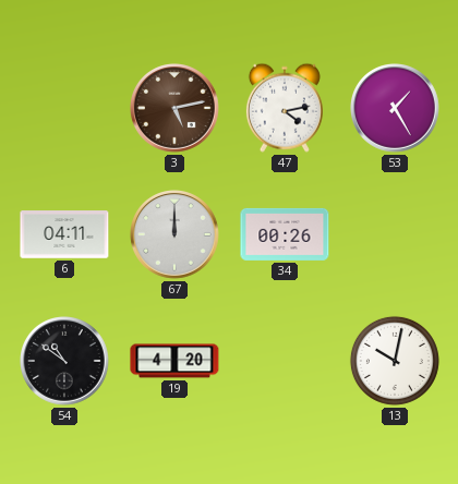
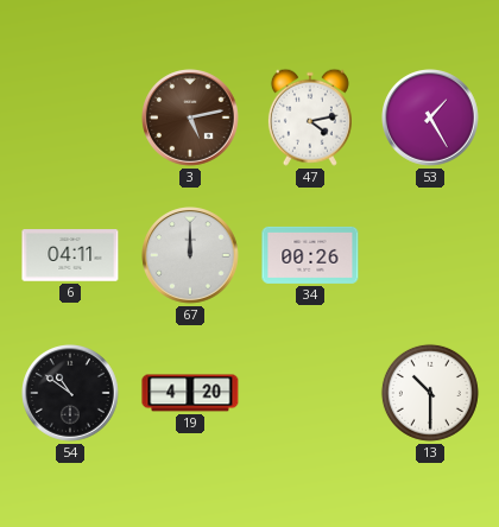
13: 10:02 -> 10:30 (430, 393)
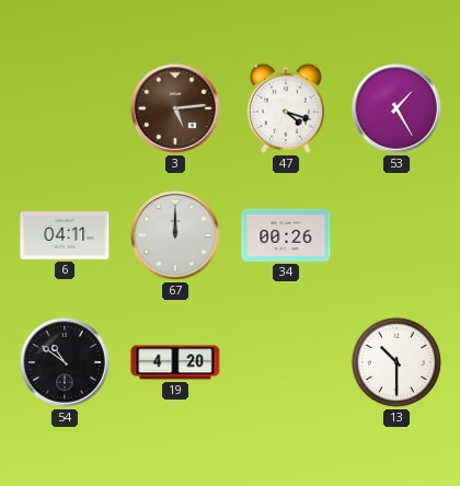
3: 5:13 -> 5:14 (176, 109)
47: 4:13 -> 4:18 (286, 108)
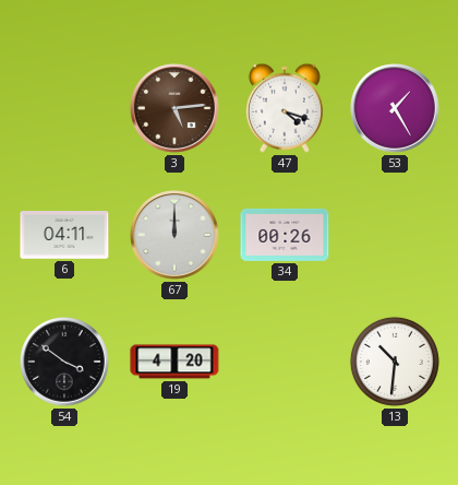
54: 10:51 -> 3:51 (65, 363)
13: 10:30 -> 10:31 (395, 362)
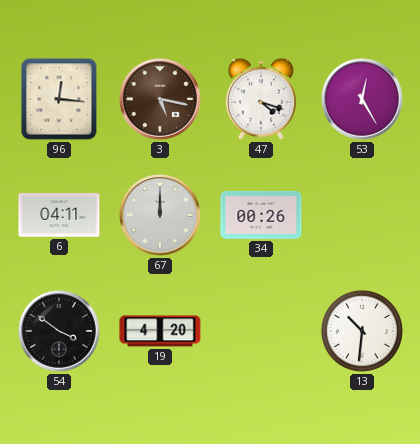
96: none -> 12:16 (59, 99)
3: 5:14 -> 5:17 (161, 100)
53: 1:25 -> 12:25 (363, 100)
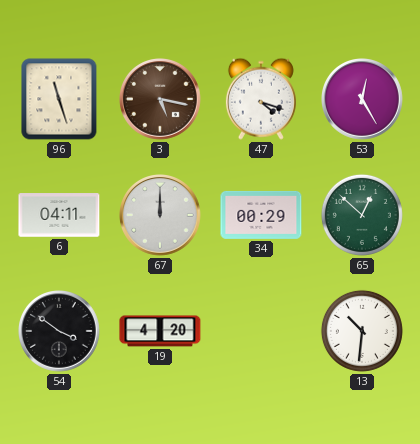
96: 12:16 -> 11:27 (59, 99)
34: 00:26 -> 00:29 (261, 215)
65: none -> 12:52 (362, 215)
